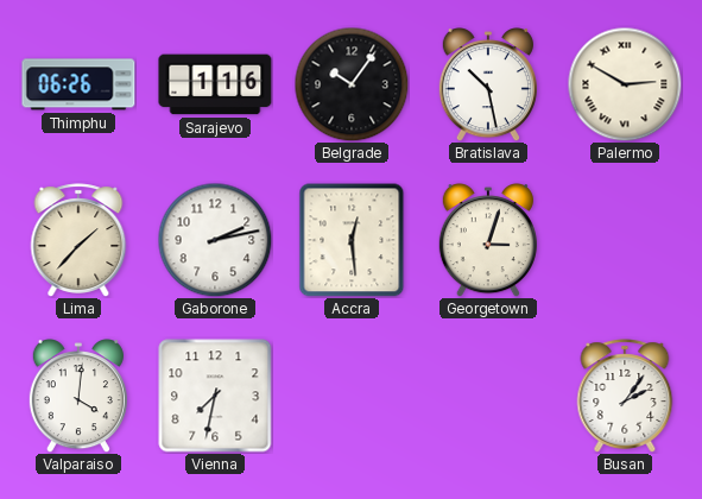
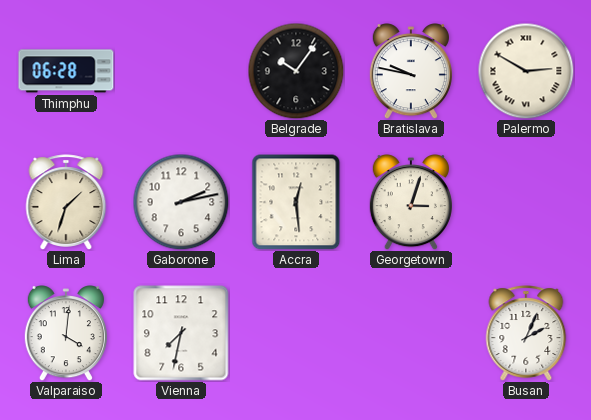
Thimphu: 06:26 -> 06:28 (66, 71)
Sarajevo: 1:16 -> none (215, 84)
Bratislava: 10:28 -> 9:47 (411, 71)
Lima: 1:37 -> 1:33 (66, 202)
Busan: 2:06 -> 2:04 (526, 333)
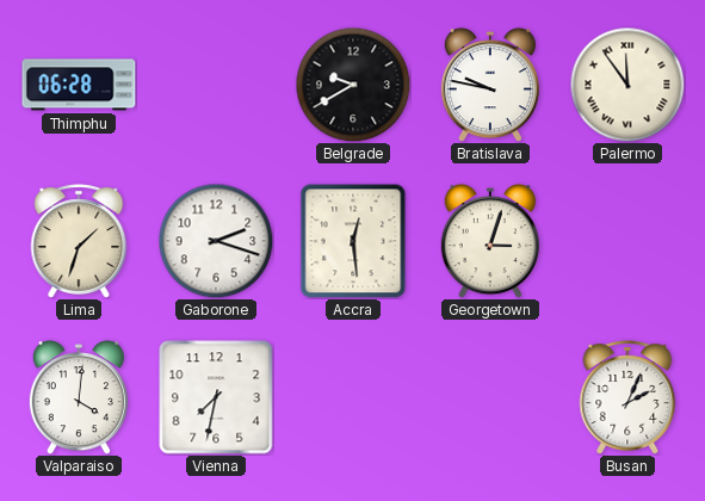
Belgrade: 10:06 -> 9:40 (353, 85)
Palermo: 2:50 -> 11:54 (627, 85)
Gaborone: 2:13 -> 2:18 (216, 241)
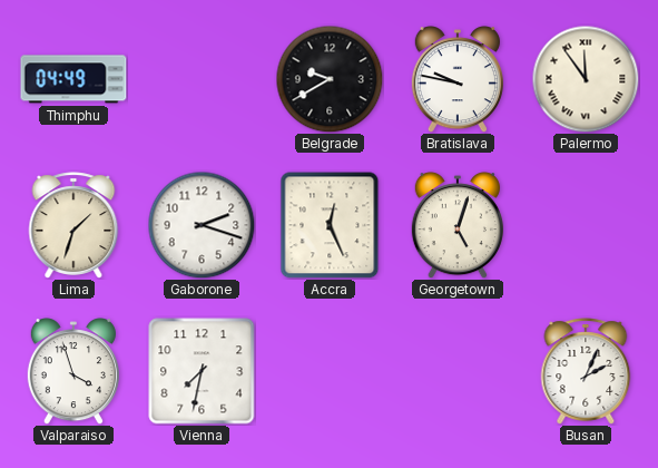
Thimphu: 06:28 -> 04:49 (73, 79)
Accra: 12:29 -> 12:26 (330, 225)
Georgetown: 3:03 -> 5:03 (458, 225)
Valparaiso: 4:01 -> 3:57 (73, 371)
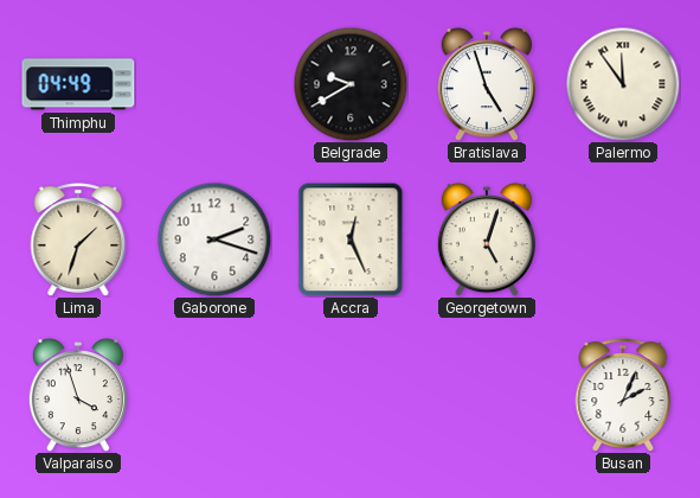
Bratislava: 9:47 -> 4:57 (487, 84)
Vienna: 7:32 -> none (202, 371)
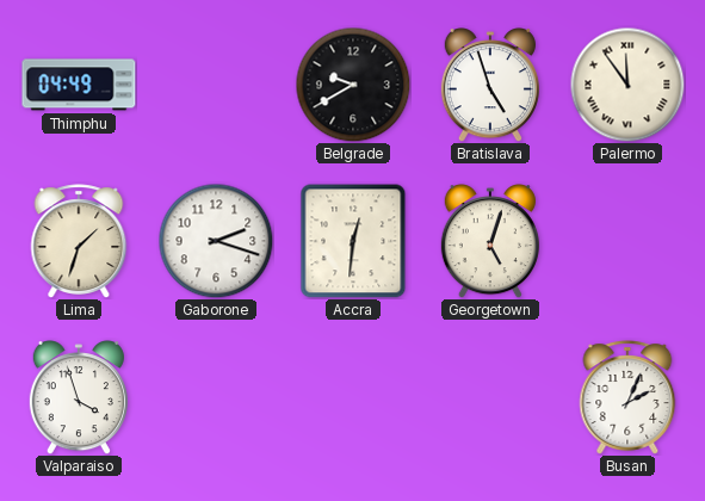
Accra: 12:26 -> 12:31 (353, 241)
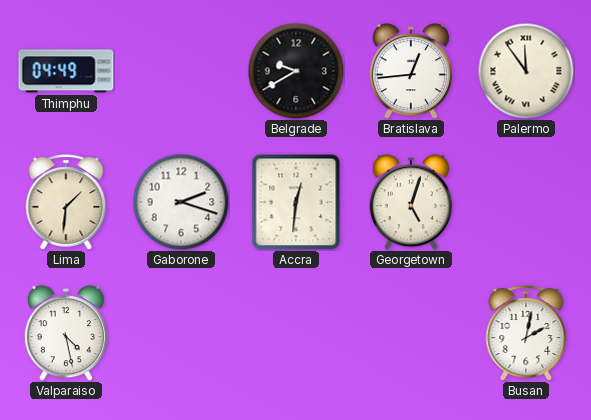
Bratislava: 4:57 -> 12:44 (411, 71)
Lima: 1:33 -> 1:31 (66, 202)
Valparaiso: 3:57 -> 4:28 (66, 333)
Busan: 2:04 -> 2:02 (526, 333)
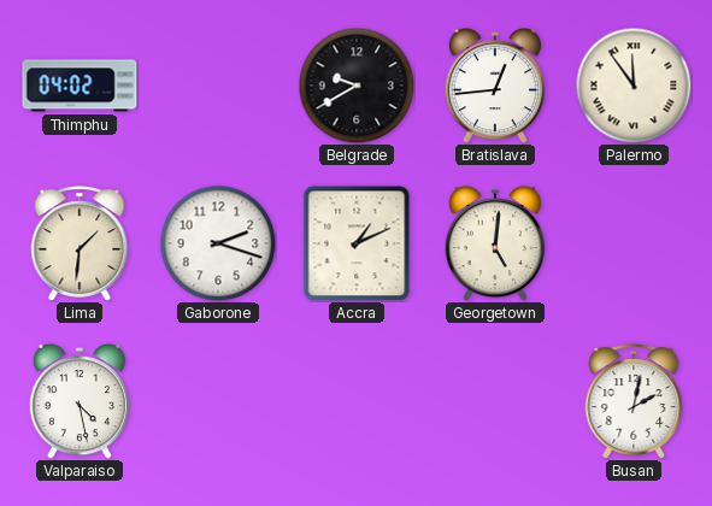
Thimphu: 04:49 -> 04:02 (80, 86)
Accra: 12:31 -> 1:11 (357, 243)
Georgetown: 5:03 -> 5:01 (495, 243)
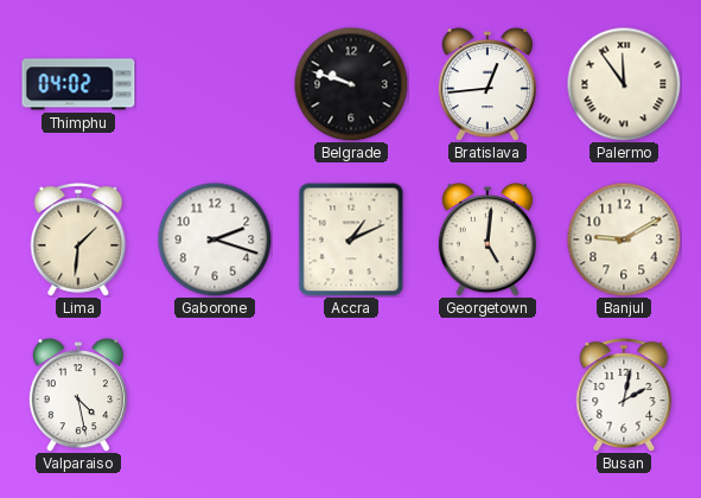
Belgrade: 9:40 -> 9:48 (351, 84)
Banjul: none -> 9:10 (624, 240)
